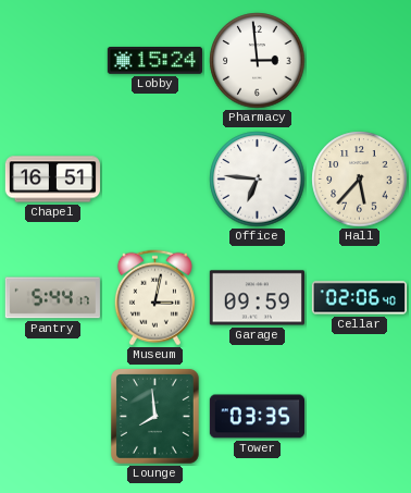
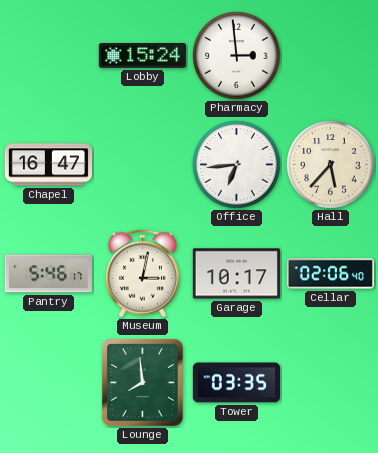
Chapel: 16:51 -> 16:47 (48, 165)
Office: 6:46 -> 6:44 (237, 165)
Pantry: 5:44 -> 5:46 (48, 274)
Garage: 09:59 -> 10:17 (236, 274)
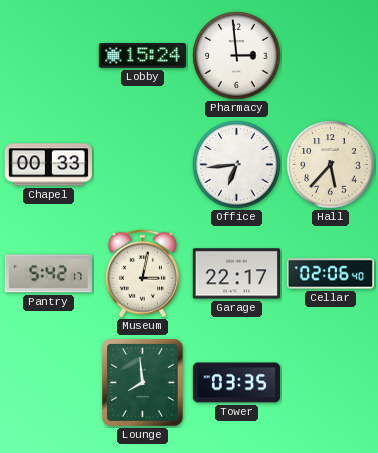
Chapel: 16:47 -> 00:33 (48, 165)
Pantry: 5:46 -> 5:42 (48, 274)
Garage: 10:17 -> 22:17 (236, 274)
